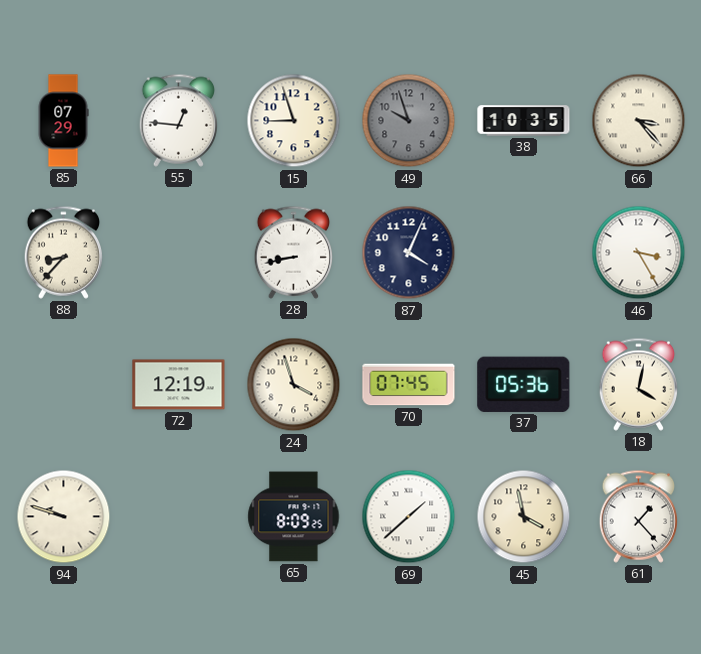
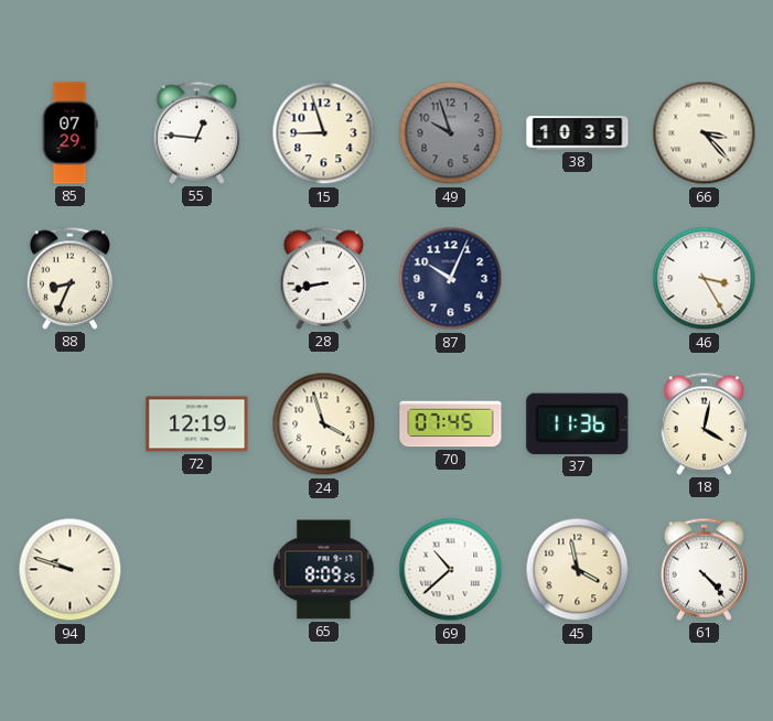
88: 8:37 -> 8:34 (69, 278)
87: 4:04 -> 10:04 (451, 279)
37: 05:36 -> 11:36 (578, 423)
69: 1:38 -> 10:38 (451, 570)
61: 1:23 -> 4:23 (704, 569)
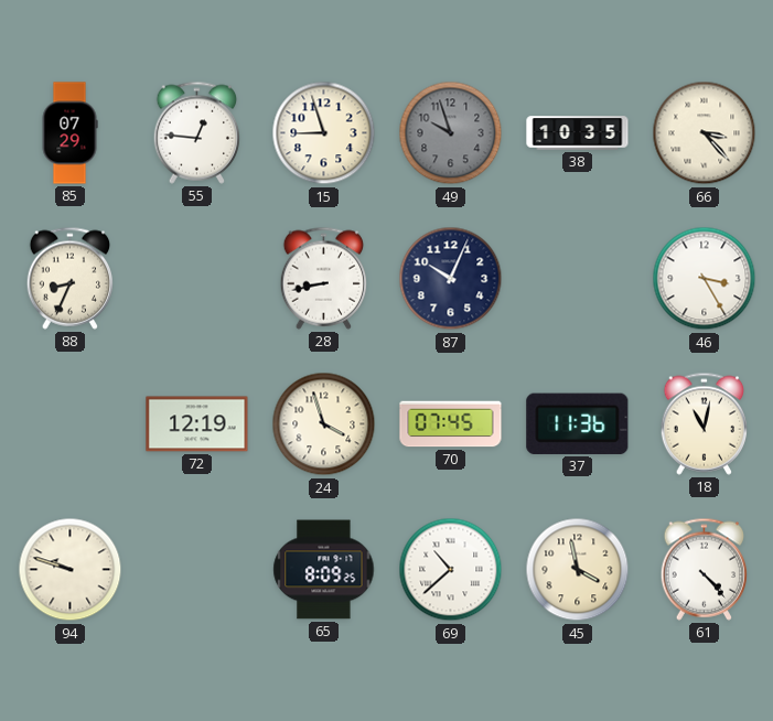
18: 4:02 -> 11:02 (704, 423)
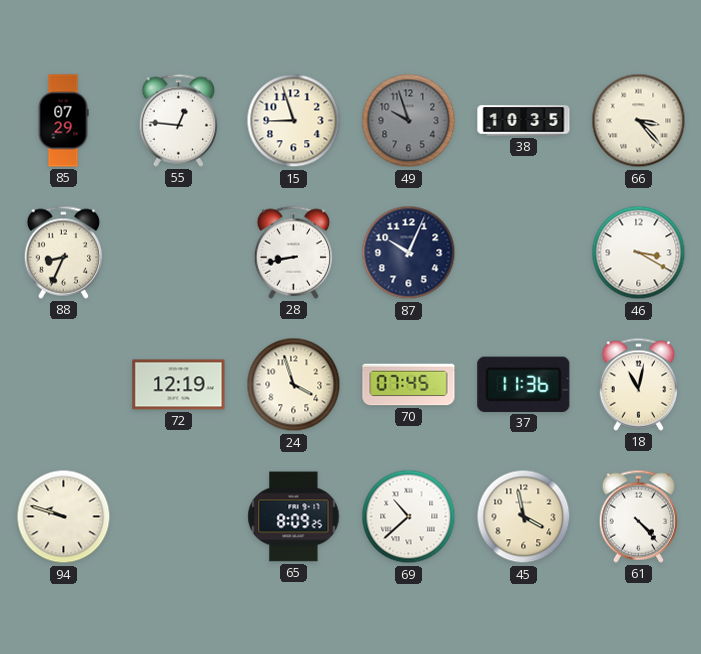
46: 3:25 -> 3:20 (639, 253)
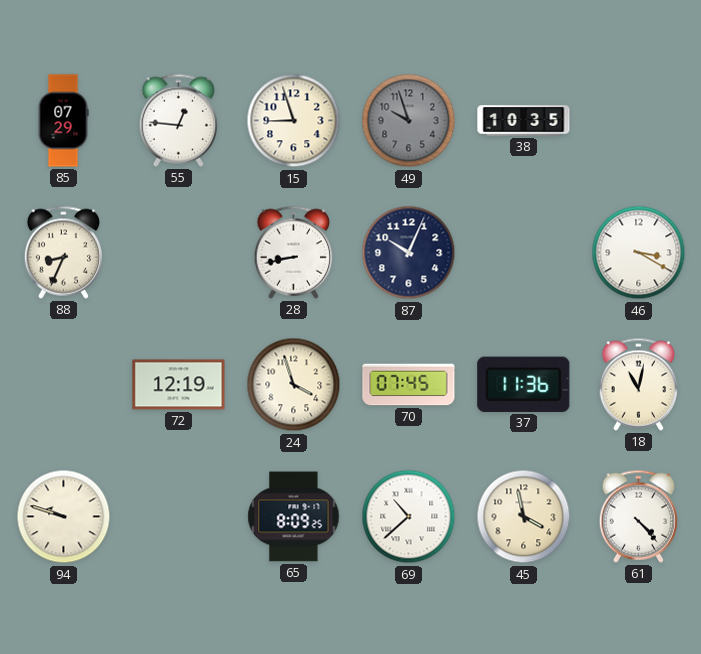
66: 3:23 -> none (639, 121)
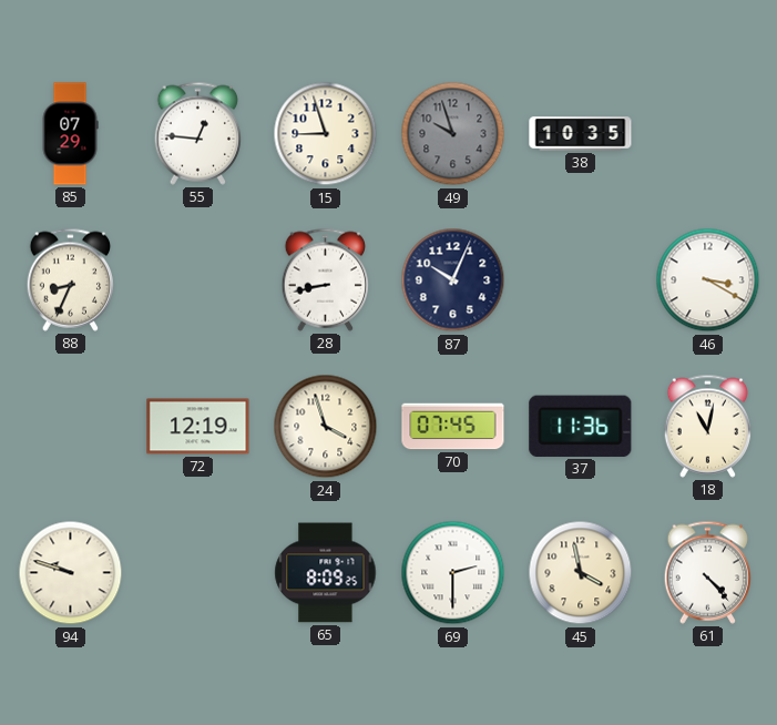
69: 10:38 -> 2:30 (453, 573)
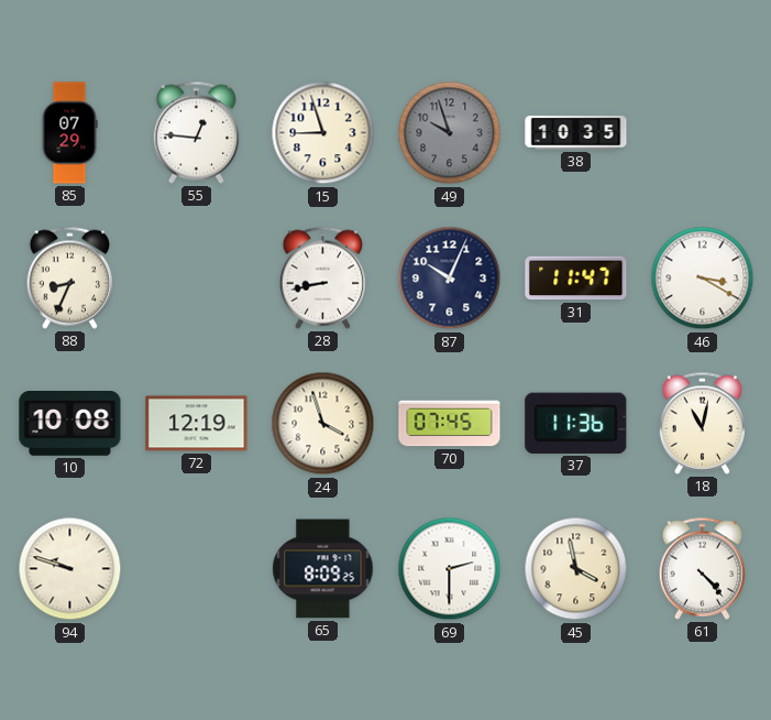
31: none -> 11:47 (576, 279)
10: none -> 10:08 (70, 424)
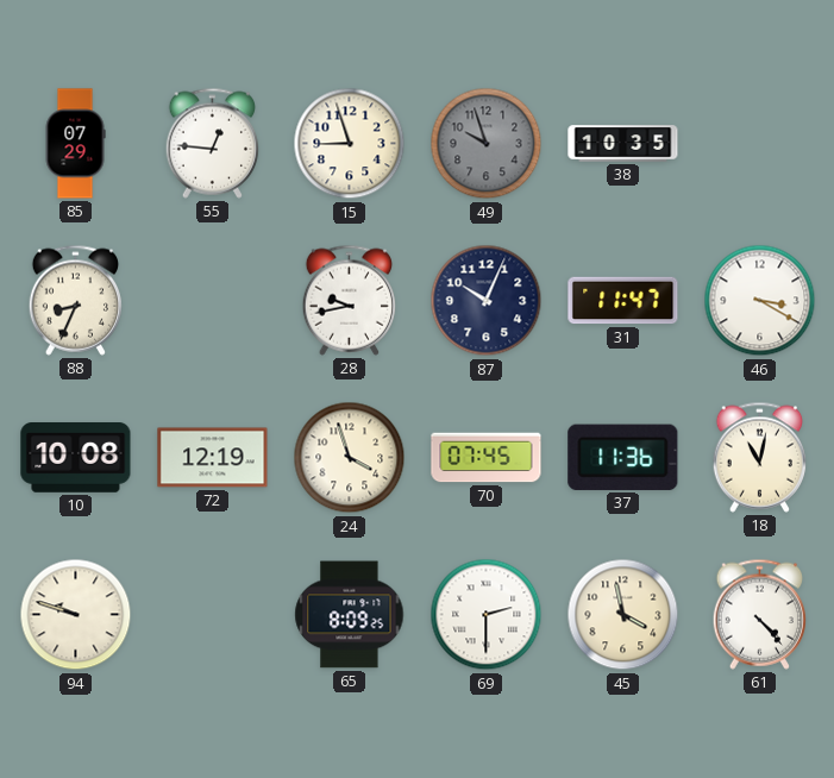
28: 8:43 -> 9:43 (349, 300)
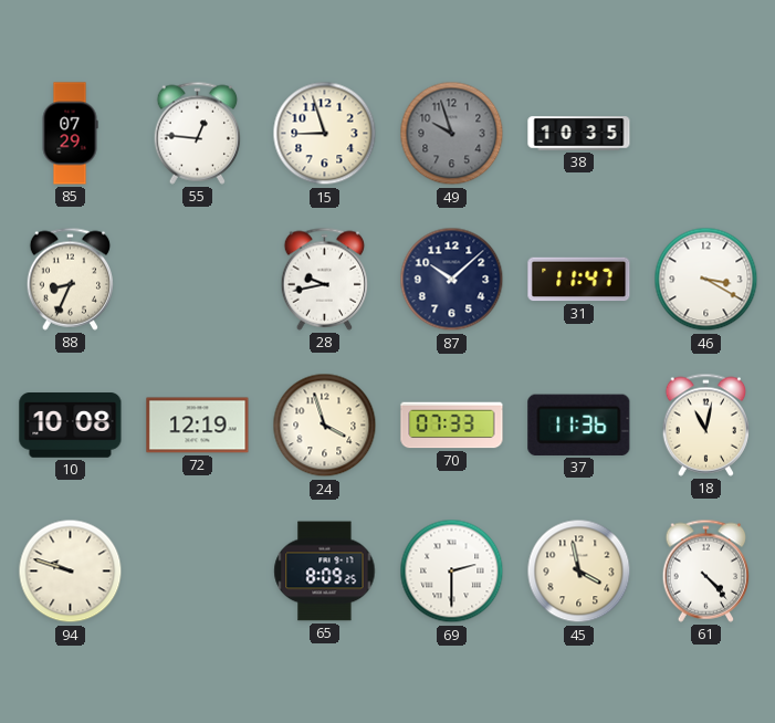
87: 10:04 -> 10:08 (452, 280)
70: 07:45 -> 07:33 (452, 426)
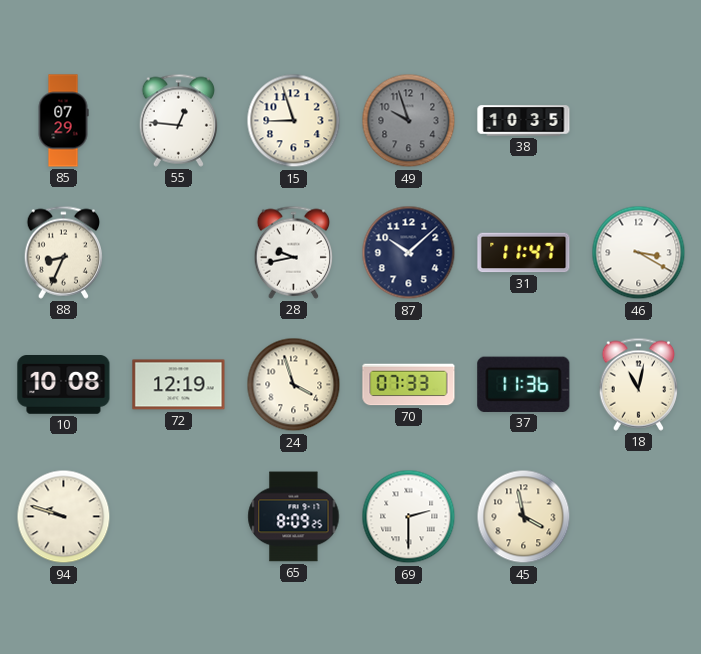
61: 4:23 -> none (705, 570)
